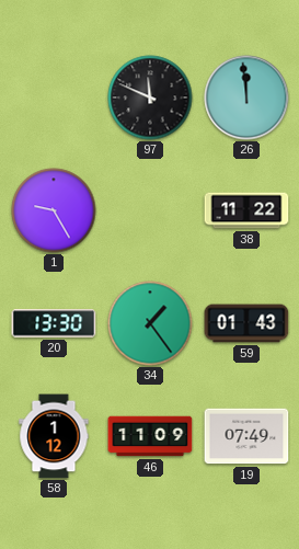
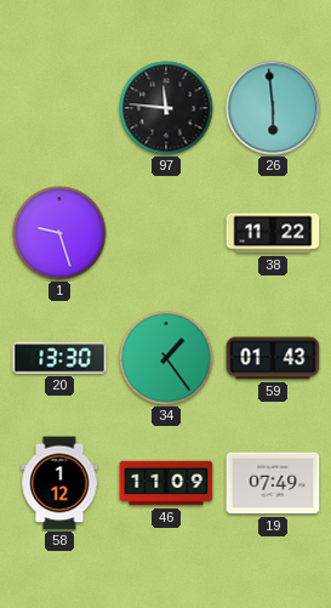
97: 11:49 -> 11:46 (166, 108)
26: 11:59 -> 5:59 (273, 108)
1: 9:25 -> 9:27 (59, 233)
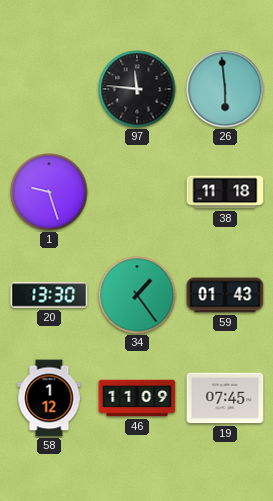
38: 11:22 -> 11:18 (225, 192)
19: 07:49 -> 07:45 (225, 398)
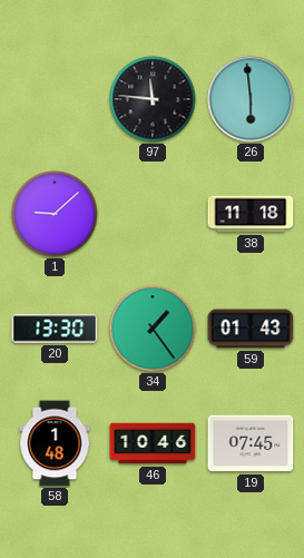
1: 9:27 -> 9:08 (55, 214)
58: 1:12 -> 1:48 (55, 443)
46: 11:09 -> 10:46 (153, 443)
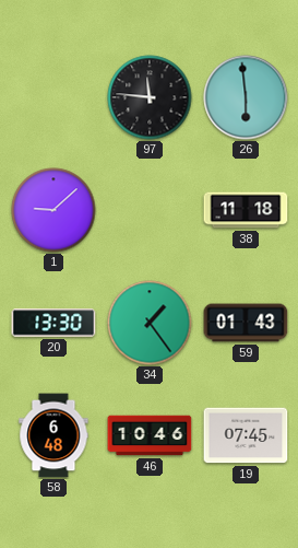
58: 1:48 -> 6:48 (53, 435)
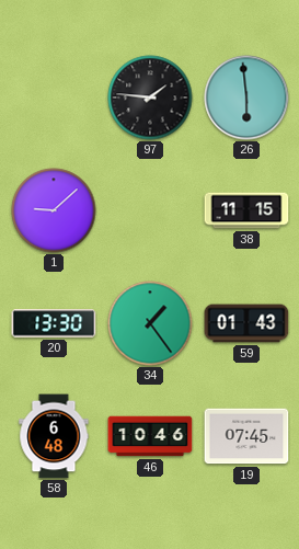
97: 11:46 -> 1:46 (150, 98)
38: 11:18 -> 11:15 (246, 210)
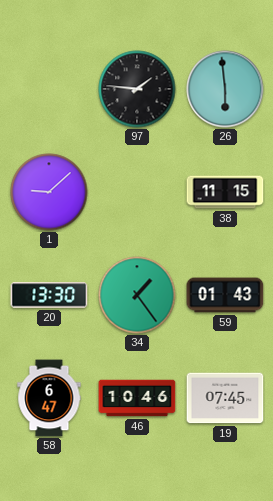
58: 6:48 -> 6:47 (49, 398)
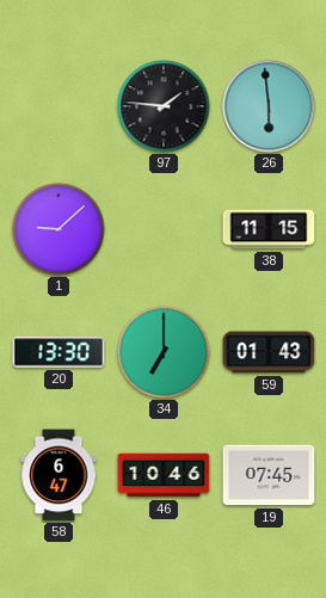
34: 1:24 -> 7:00 (164, 352)
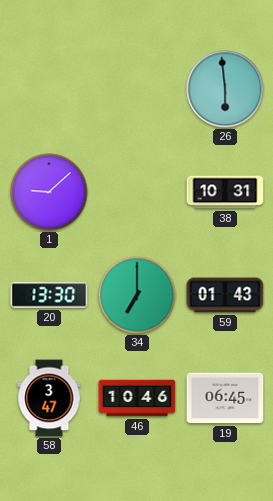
97: 1:46 -> none (164, 106)
38: 11:15 -> 10:31 (225, 192)
58: 6:47 -> 3:47 (49, 398)
19: 07:45 -> 06:45 (225, 398)
